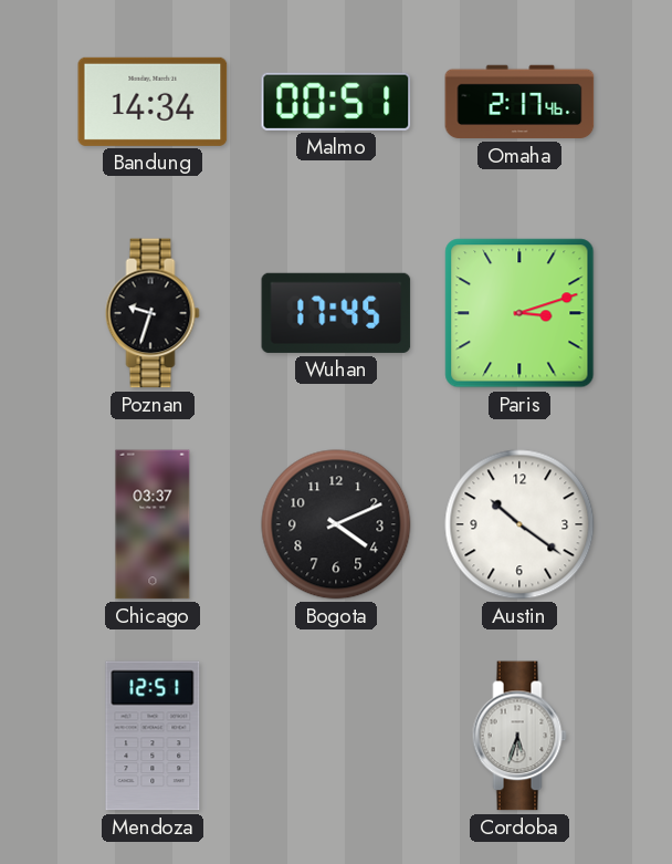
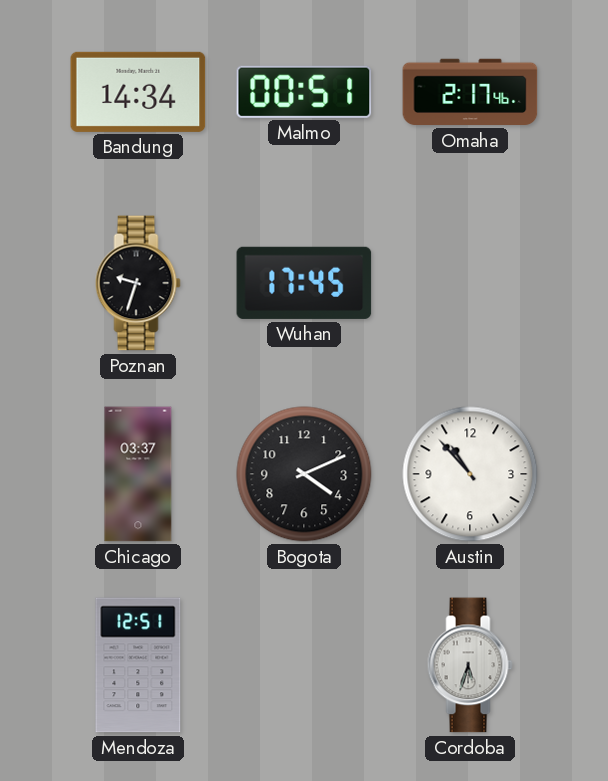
Paris: 3:12 -> none (519, 313)
Austin: 10:21 -> 10:53 (470, 474)
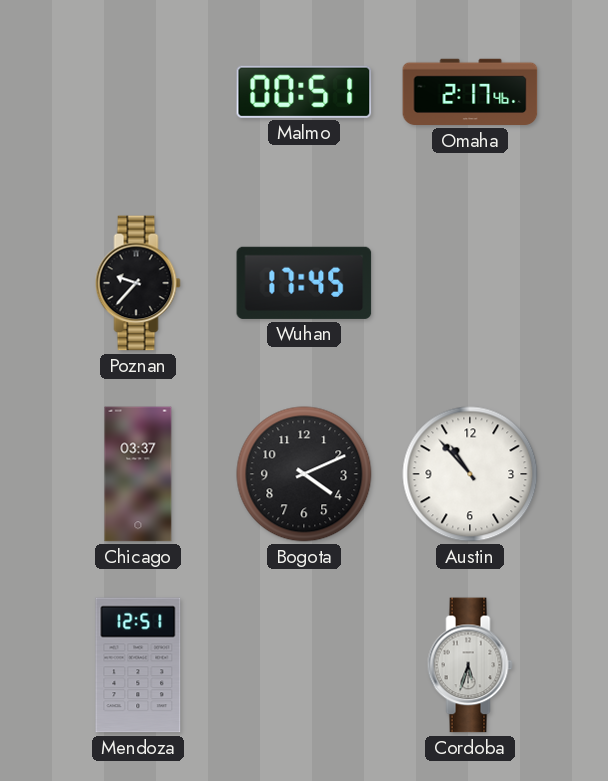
Bandung: 14:34 -> none (138, 92)
Poznan: 9:33 -> 9:37 (138, 283)
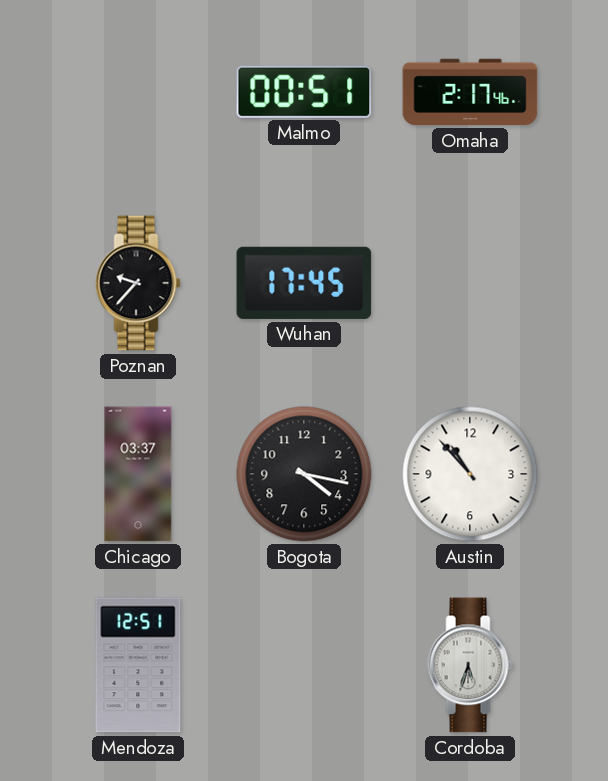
Bogota: 4:11 -> 4:17 (304, 474)
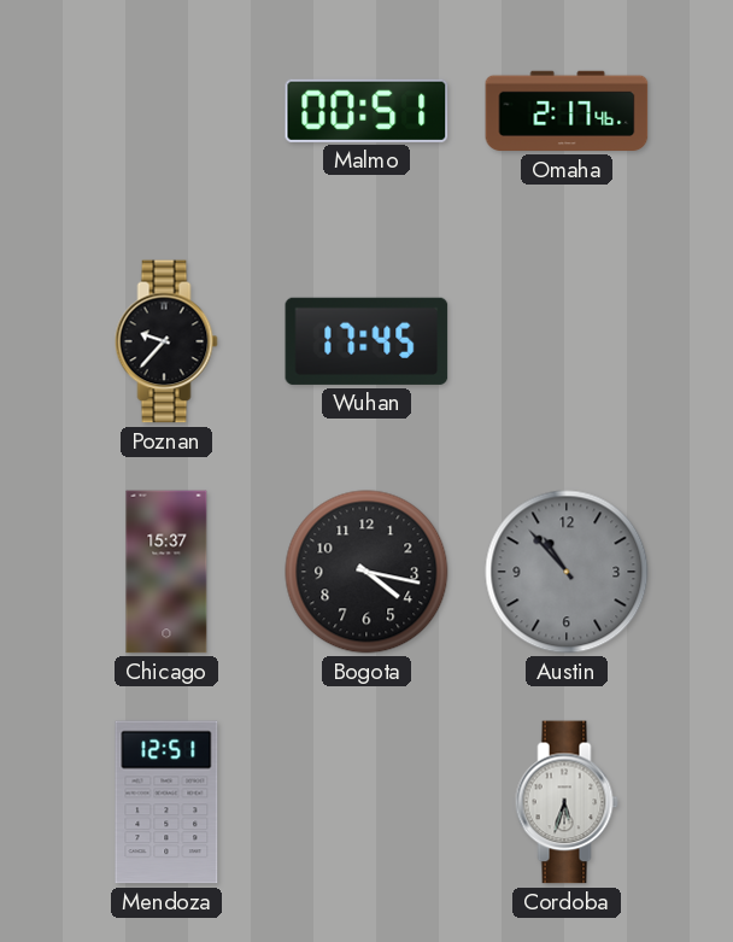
Chicago: 03:37 -> 15:37 (166, 572)
Austin dial: white -> grey (567, 572)
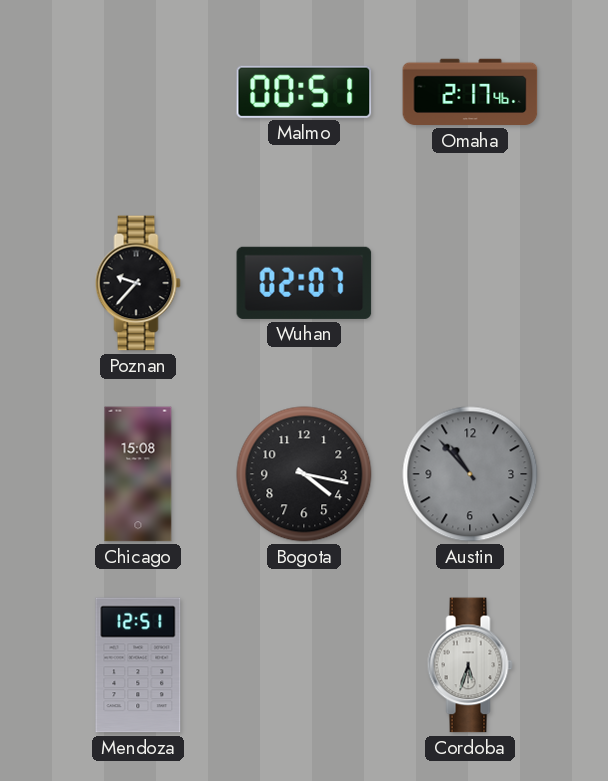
Wuhan: 17:45 -> 02:07 (304, 283)
Chicago: 15:37 -> 15:08 (138, 474)
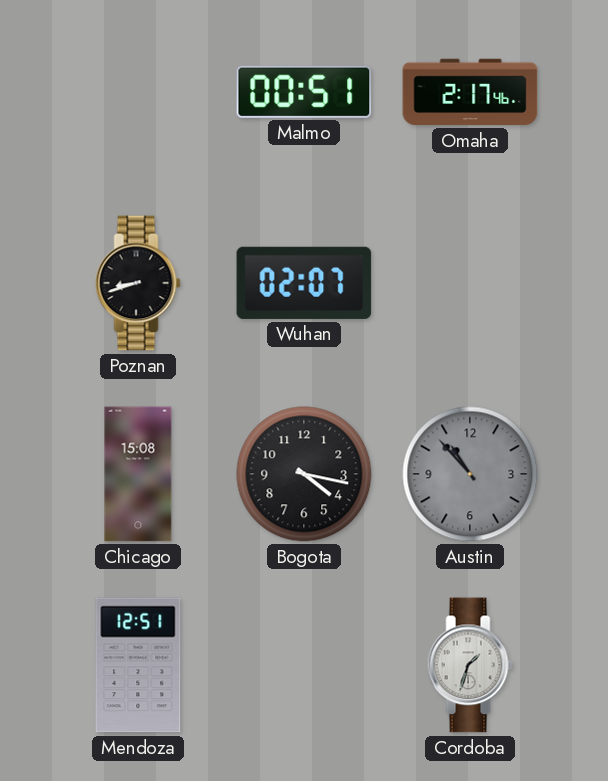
Poznan: 9:37 -> 8:42 (138, 283)
Cordoba: 5:33 -> 1:33 (470, 665)
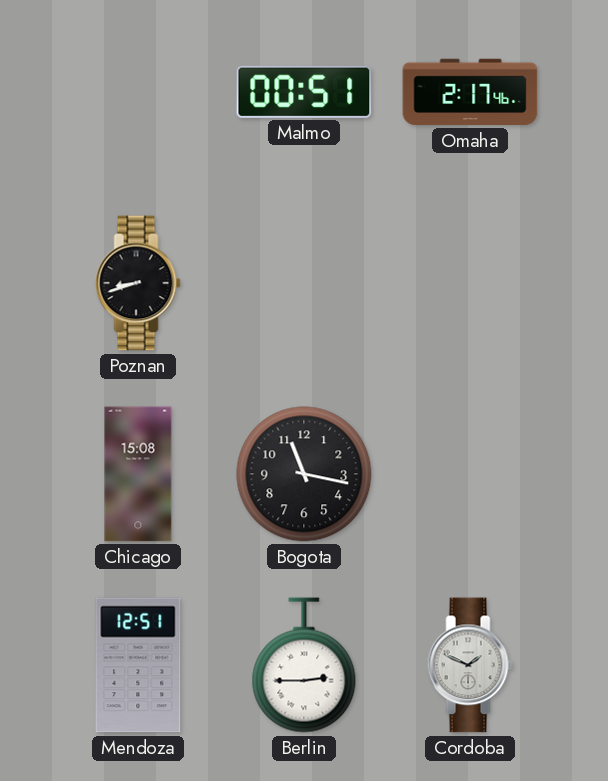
Wuhan: 02:07 -> none (304, 283)
Bogota: 4:17 -> 11:17 (304, 474)
Austin: 10:53 -> none (470, 474)
Berlin: none -> 2:45 (304, 665)
Cordoba: 1:33 -> 1:49 (470, 665)
